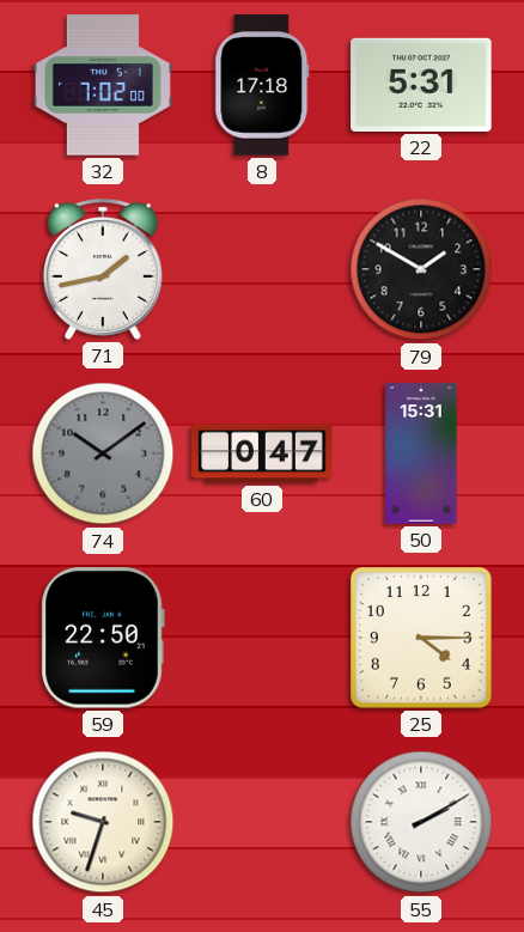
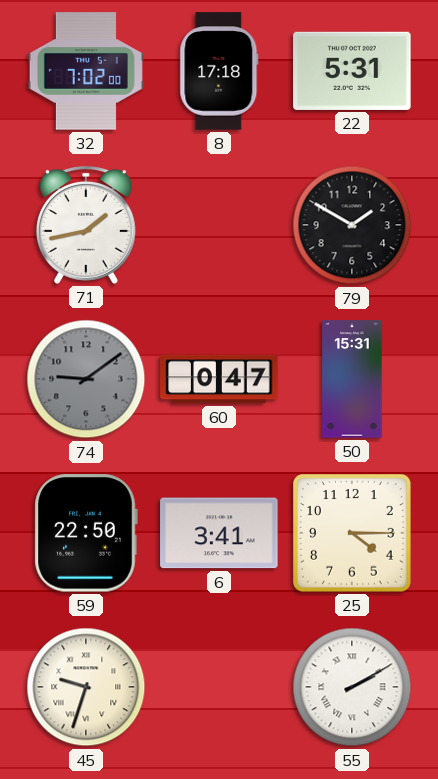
74: 10:09 -> 9:09 (86, 379)
6: none -> 3:41 (219, 533)
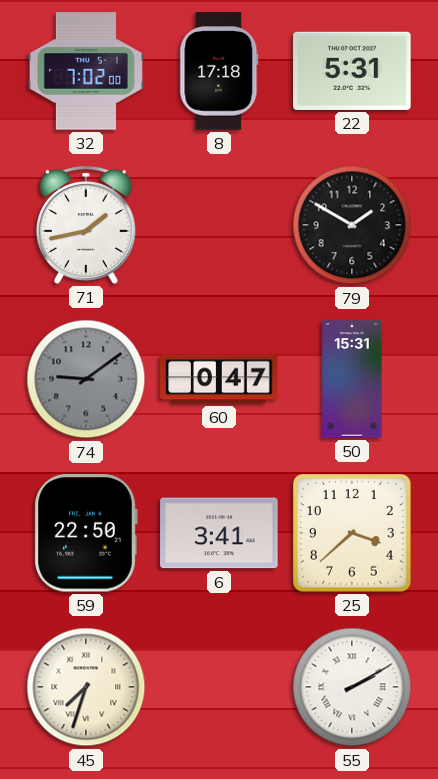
25: 4:15 -> 3:38 (353, 534)
45: 9:33 -> 7:33 (86, 687)
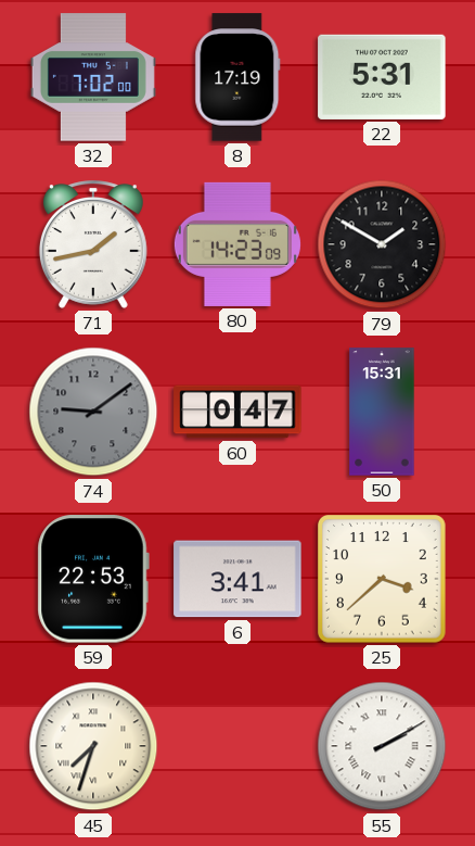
8: 17:18 -> 17:19 (237, 77)
80: none -> 14:23 (237, 244)
59: 22:50 -> 22:53 (93, 579)
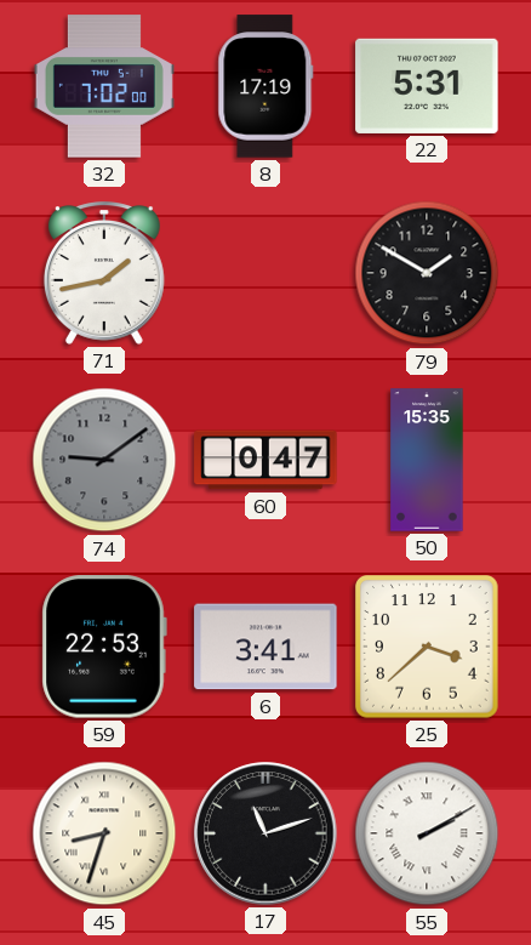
80: 14:23 -> none (237, 244)
50: 15:31 -> 15:35 (427, 460)
45: 7:33 -> 8:33 (104, 833)
17: none -> 11:12 (265, 833)
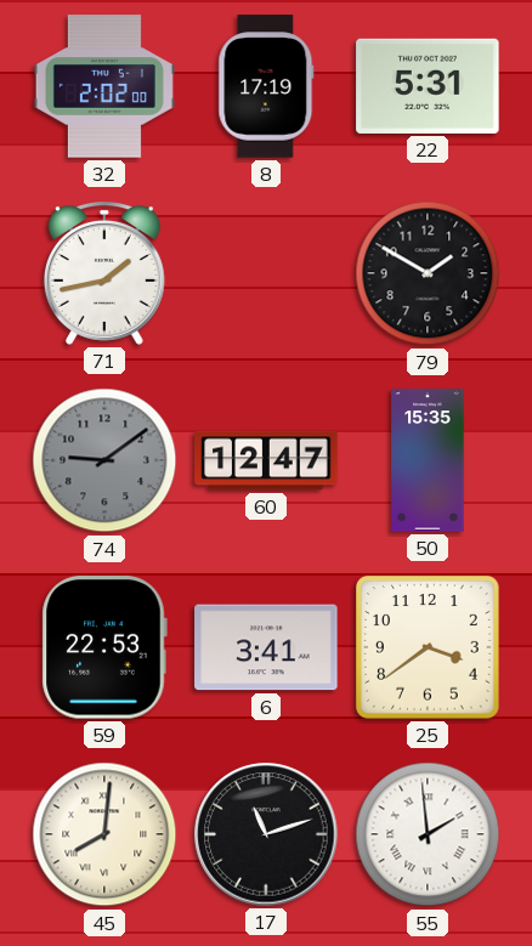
32: 7:02 -> 2:02 (104, 86)
60: 0:47 -> 12:47 (266, 460)
25: 3:38 -> 3:39 (429, 648)
45: 8:33 -> 8:01 (104, 834)
55: 2:10 -> 1:59 (428, 834)
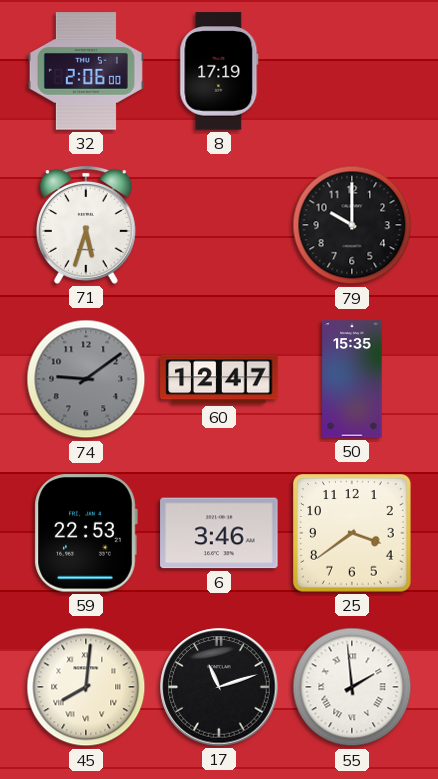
32: 2:02 -> 2:06 (86, 71)
22: 5:31 -> none (428, 86)
71: 1:43 -> 5:33 (86, 225)
79: 1:50 -> 10:00 (352, 225)
6: 3:41 -> 3:46 (219, 533)
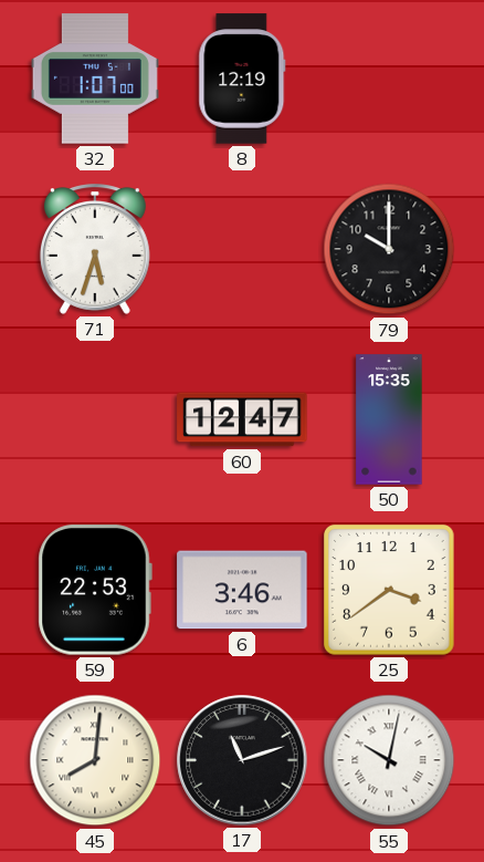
32: 2:06 -> 1:07 (95, 79)
8: 17:19 -> 12:19 (242, 79)
74: 9:09 -> none (86, 379)
55: 1:59 -> 10:02 (389, 760)
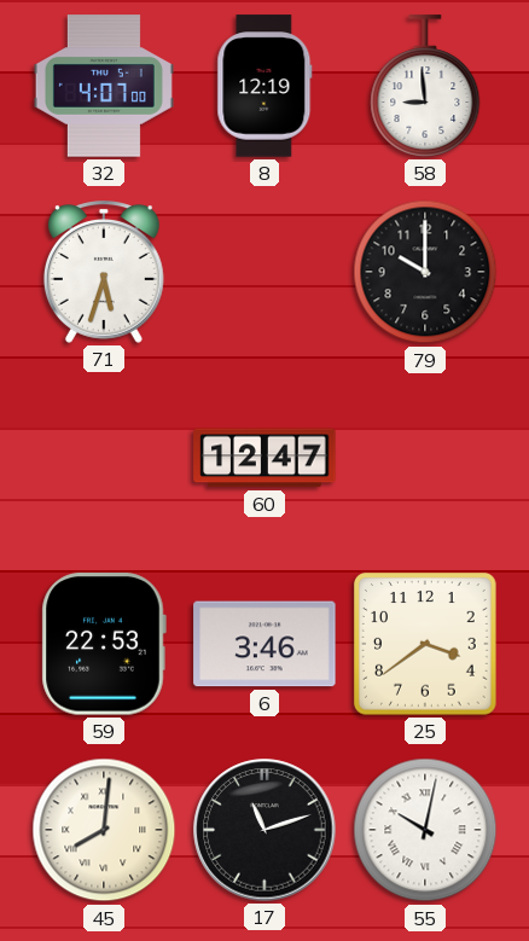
32: 1:07 -> 4:07 (104, 86)
58: none -> 8:59 (425, 86)
50: 15:35 -> none (389, 419)
